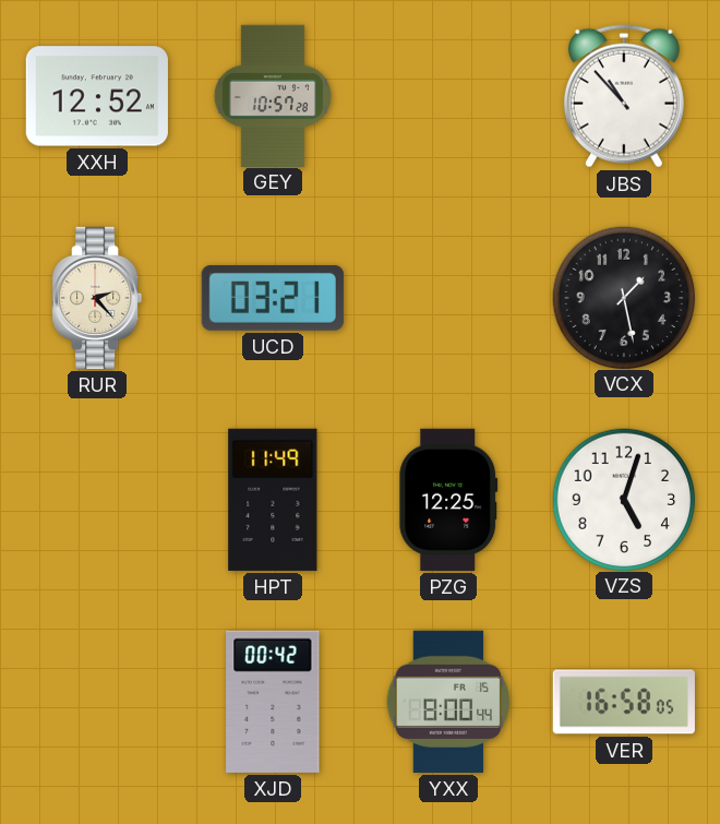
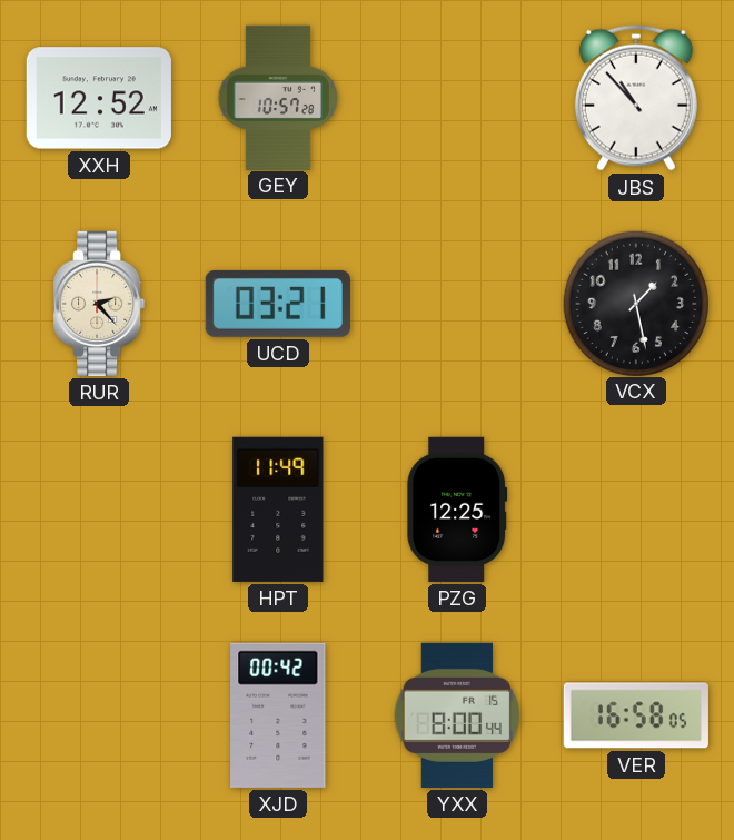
VZS: 5:03 -> none (623, 499)
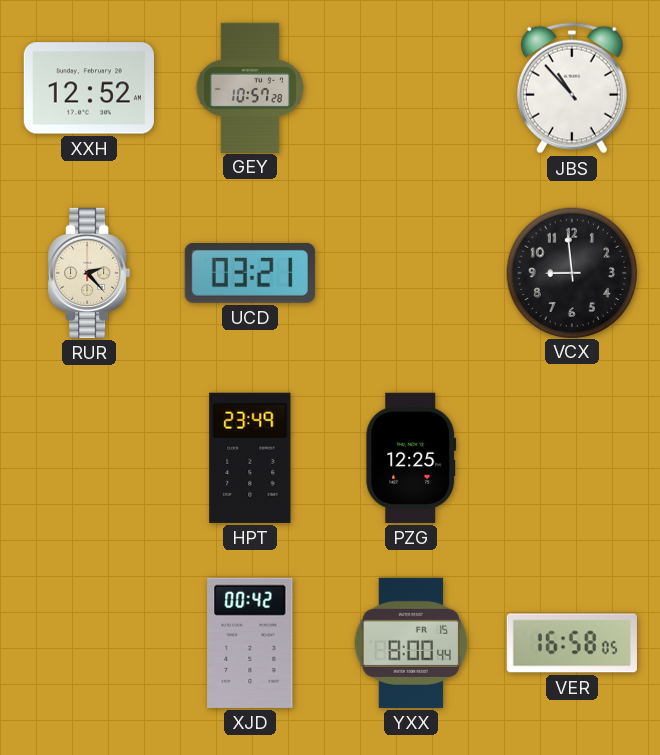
VCX: 1:28 -> 8:59 (571, 272)
HPT: 11:49 -> 23:49 (250, 458)
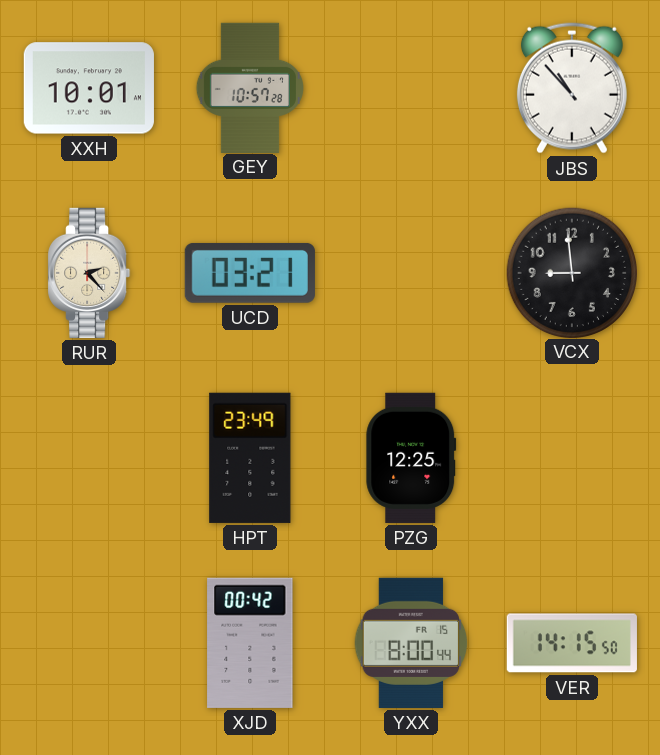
XXH: 12:52 -> 10:01 (89, 88)
VER: 16:58 -> 14:15 (572, 643)
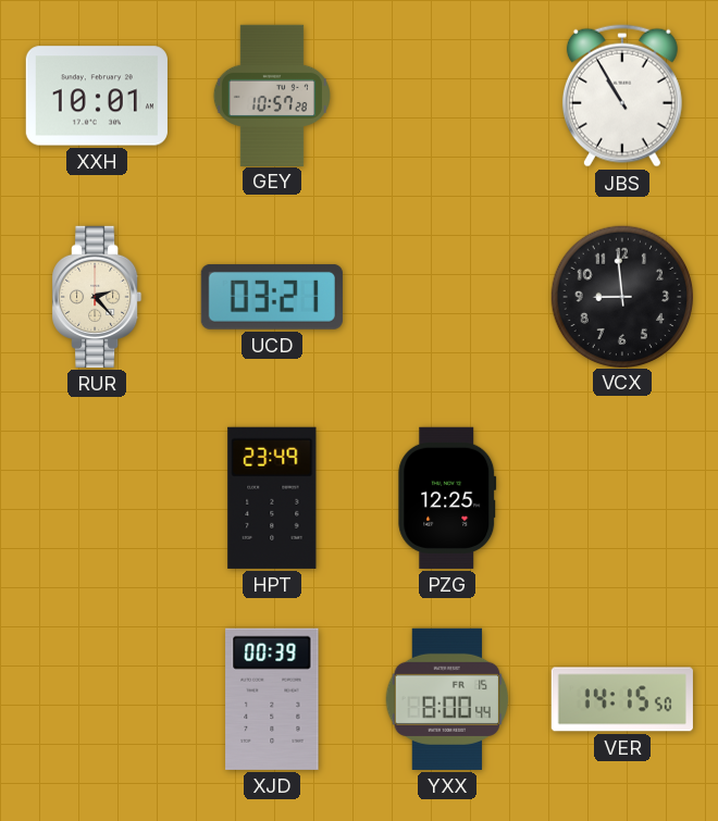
JBS: 10:53 -> 10:55 (622, 96)
XJD: 00:42 -> 00:39 (272, 699)
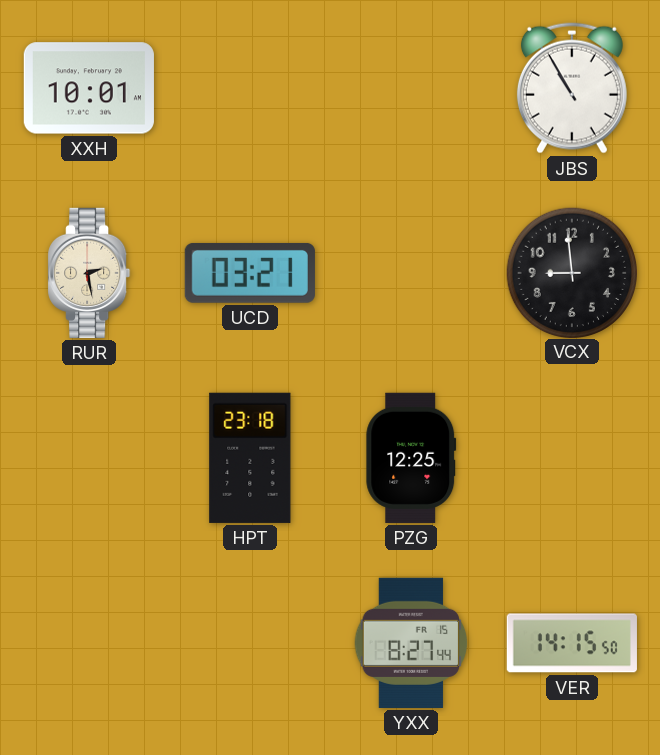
GEY: 10:57 -> none (272, 95)
RUR: 2:23 -> 2:28 (89, 273)
HPT: 23:49 -> 23:18 (250, 458)
XJD: 00:39 -> none (272, 699)
YXX: 8:00 -> 8:27 (411, 643)
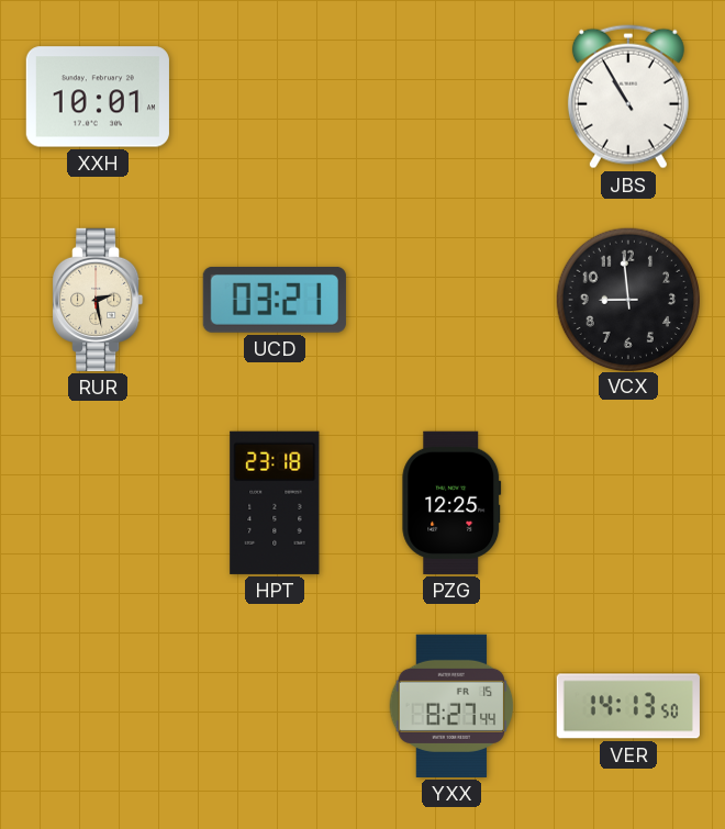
VER: 14:15 -> 14:13 (628, 706)
